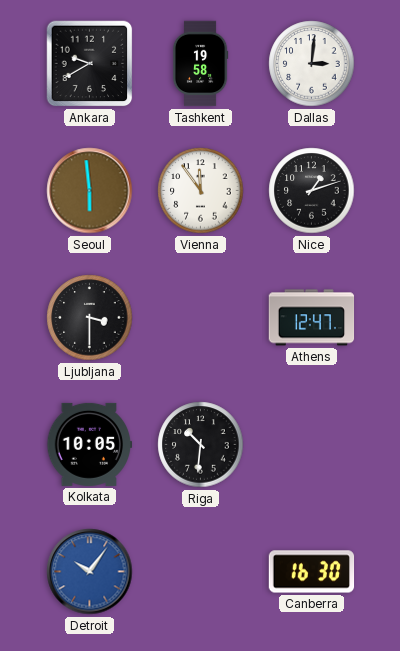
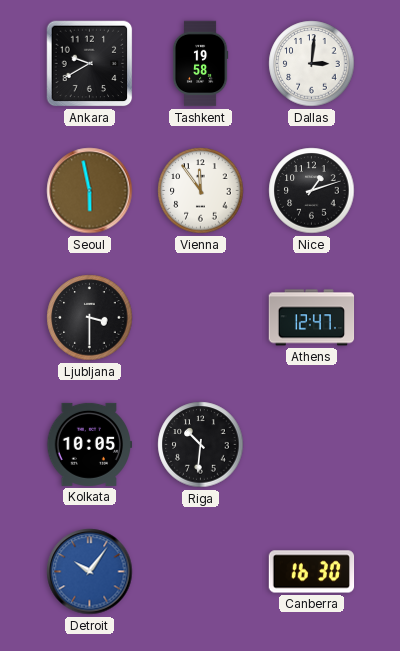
Seoul: 5:59 -> 5:58 (90, 191)
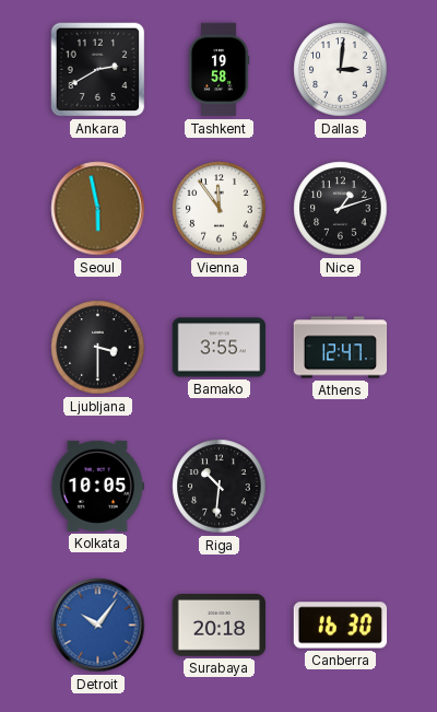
Ankara: 9:40 -> 2:40 (98, 70)
Bamako: none -> 3:55 (220, 348)
Surabaya: none -> 20:18 (220, 626)
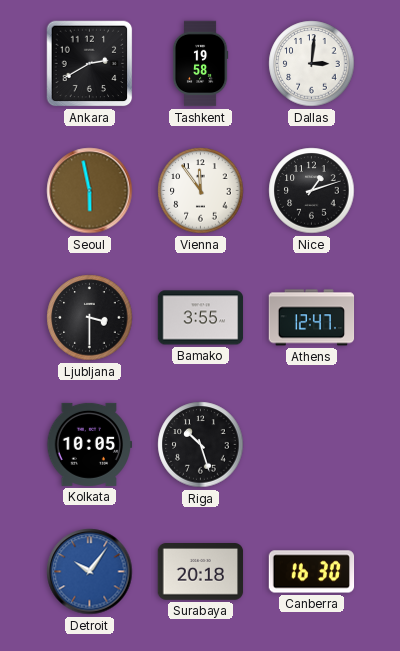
Riga: 10:31 -> 10:27 (201, 445)
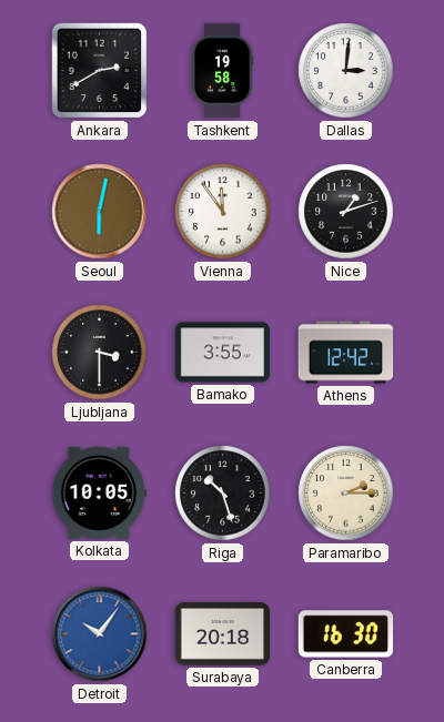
Seoul: 5:58 -> 6:02 (100, 212)
Athens: 12:47 -> 12:42 (346, 353)
Paramaribo: none -> 2:15 (346, 494)
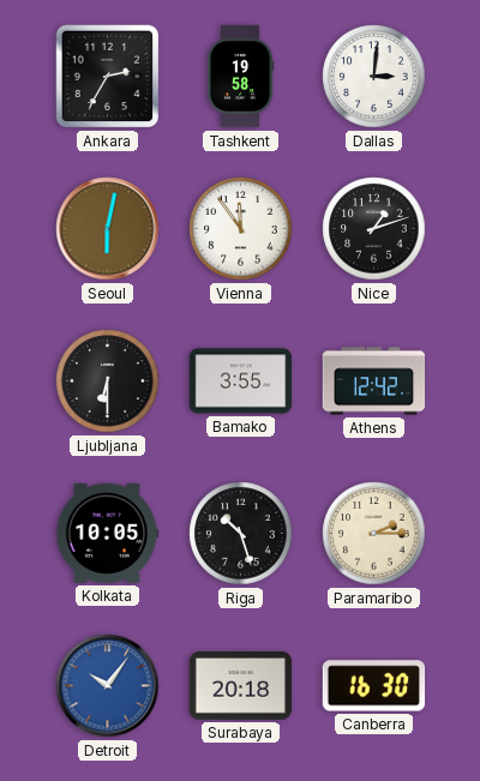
Ankara: 2:40 -> 2:35 (108, 77)
Ljubljana: 3:30 -> 6:30 (108, 382)
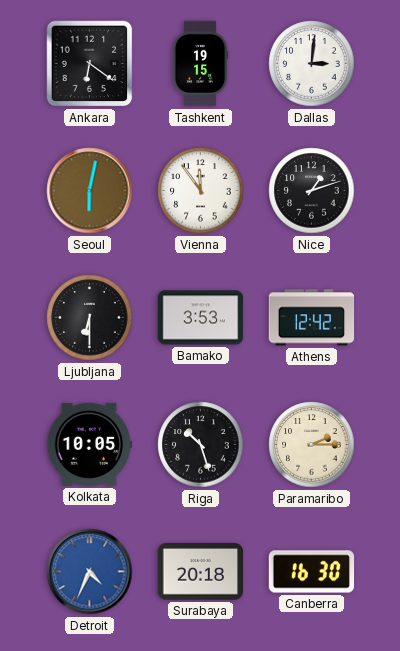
Ankara: 2:35 -> 6:21 (90, 64)
Tashkent: 19:58 -> 19:15 (200, 64)
Bamako: 3:55 -> 3:53 (201, 318)
Detroit: 10:06 -> 4:34 (90, 572)
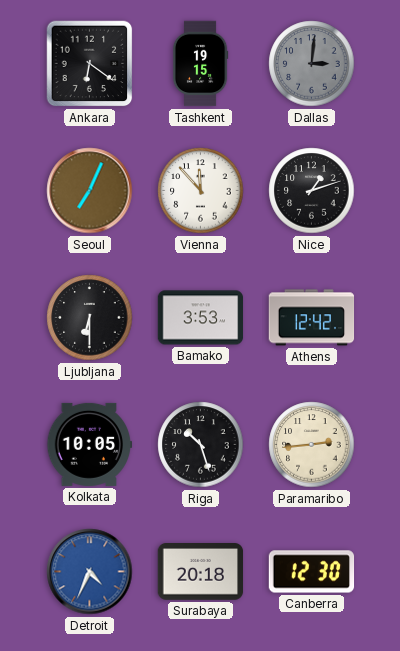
Dallas dial: white -> grey (312, 64)
Seoul: 6:02 -> 7:04 (90, 191)
Vienna: 11:54 -> 11:53 (201, 191)
Paramaribo: 2:15 -> 2:44 (312, 445)
Canberra: 16:30 -> 12:30 (312, 572)
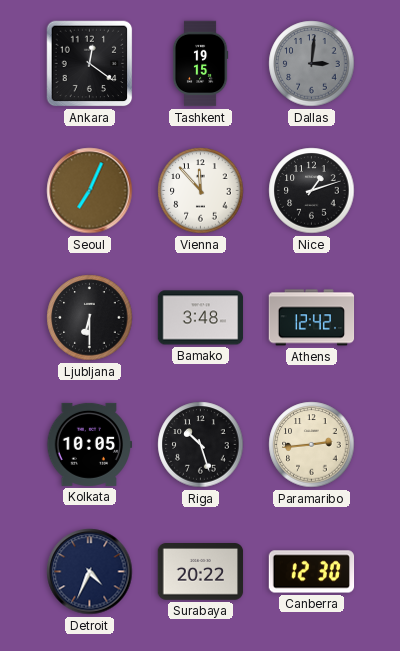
Ankara: 6:21 -> 12:21 (90, 64)
Bamako: 3:53 -> 3:48 (201, 318)
Detroit dial: blue -> navy (90, 572)
Surabaya: 20:18 -> 20:22 (201, 572)
